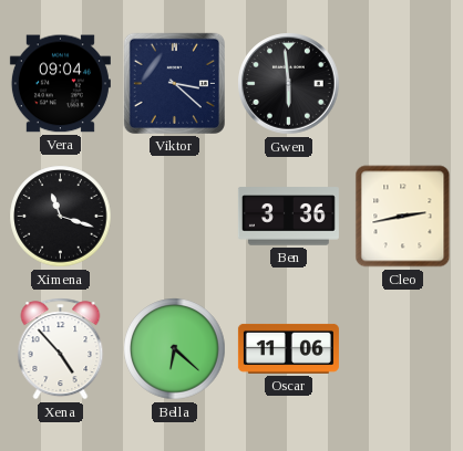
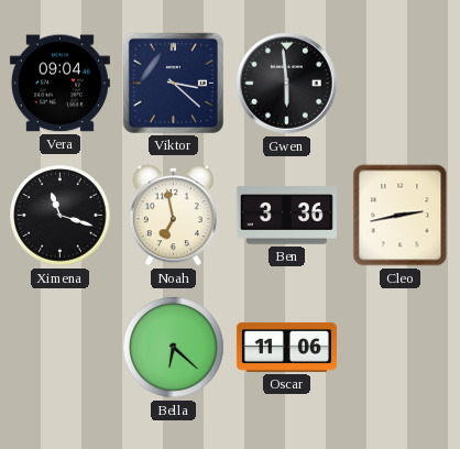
Noah: none -> 6:58 (173, 216)
Xena: 4:53 -> none (61, 349)
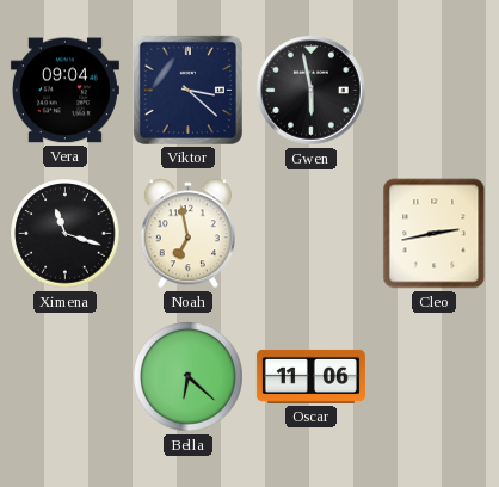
Gwen: 5:59 -> 5:58 (312, 91)
Ben: 3:36 -> none (286, 216)
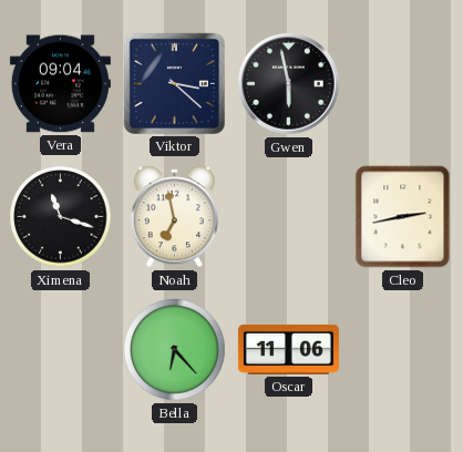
Bella: 6:22 -> 6:23 (175, 350)
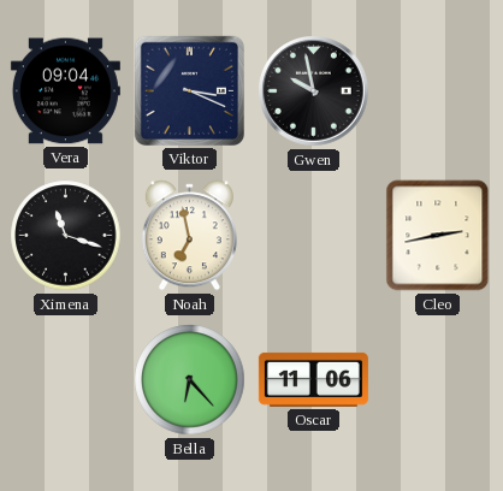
Viktor: 3:22 -> 3:19 (189, 90)
Gwen: 5:58 -> 9:58 (314, 91)
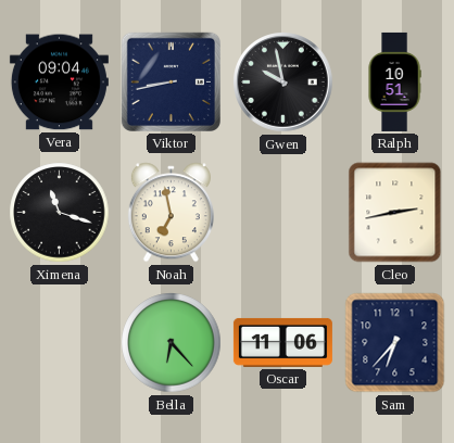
Viktor: 3:19 -> 8:43 (171, 81)
Ralph: none -> 10:51 (394, 81)
Sam: none -> 6:37 (395, 343)
